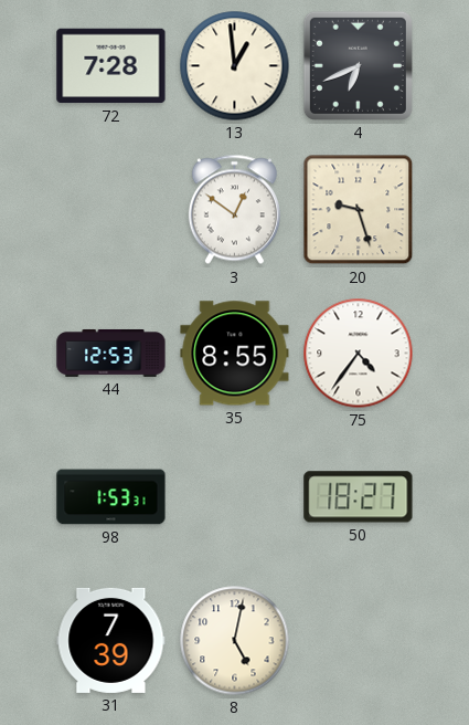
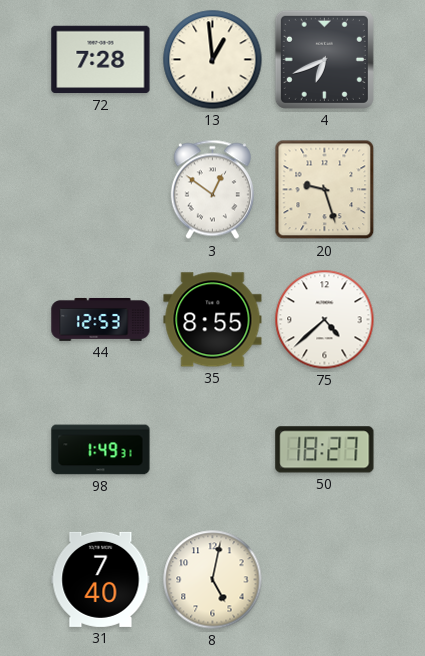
75: 4:36 -> 4:38 (325, 320)
98: 1:53 -> 1:49 (101, 450)
31: 7:39 -> 7:40 (101, 579)
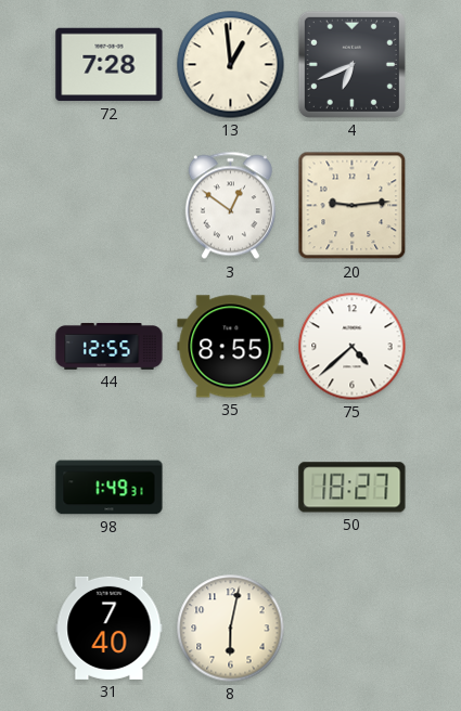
20: 9:27 -> 9:14 (353, 206)
44: 12:53 -> 12:55 (110, 346)
8: 5:02 -> 6:02 (231, 629)
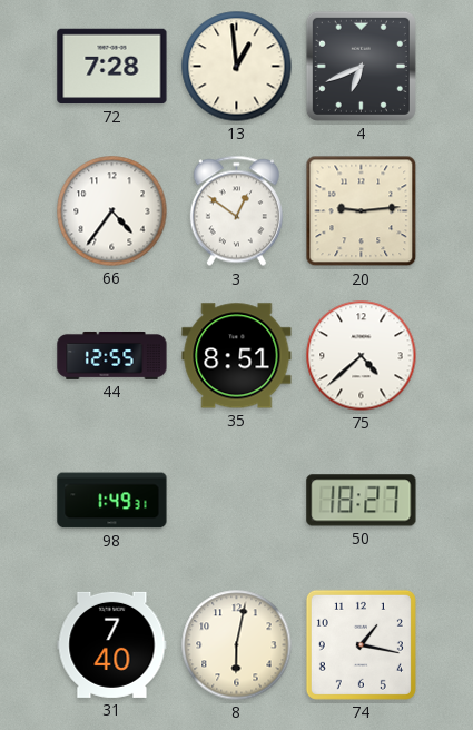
66: none -> 4:36 (112, 211)
35: 8:55 -> 8:51 (237, 356)
74: none -> 1:17 (361, 644)
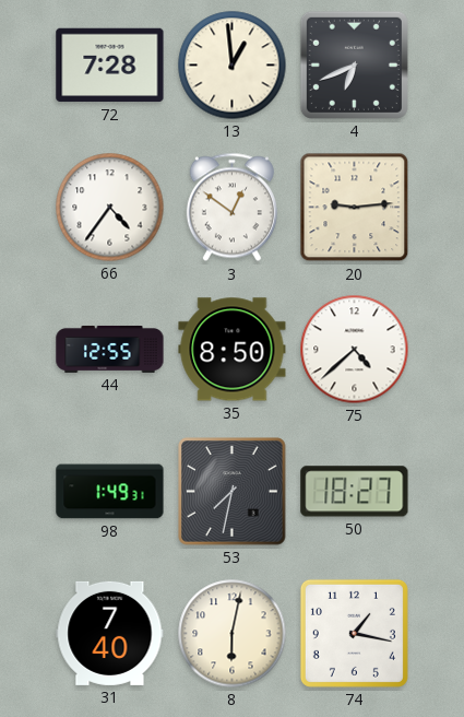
35: 8:51 -> 8:50 (233, 350)
53: none -> 7:32 (233, 492)
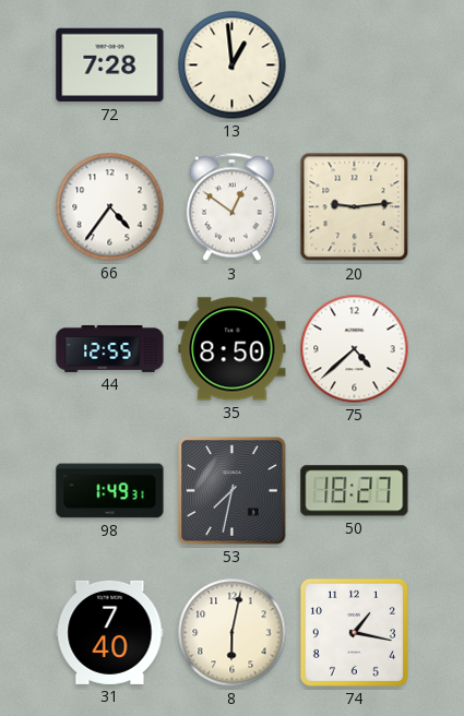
4: 6:41 -> none (354, 64)
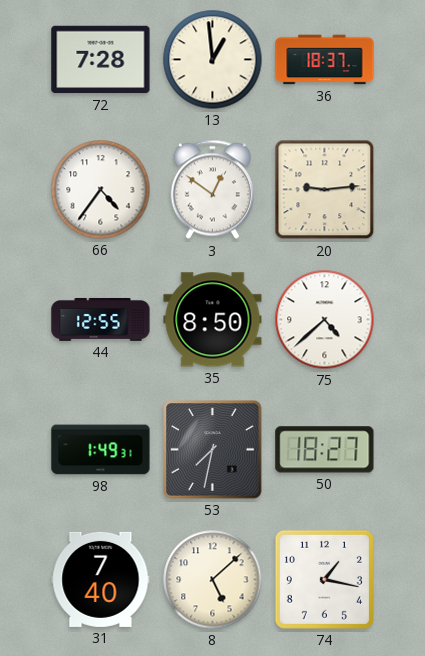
36: none -> 18:37 (325, 60)
8: 6:02 -> 5:08 (213, 580)
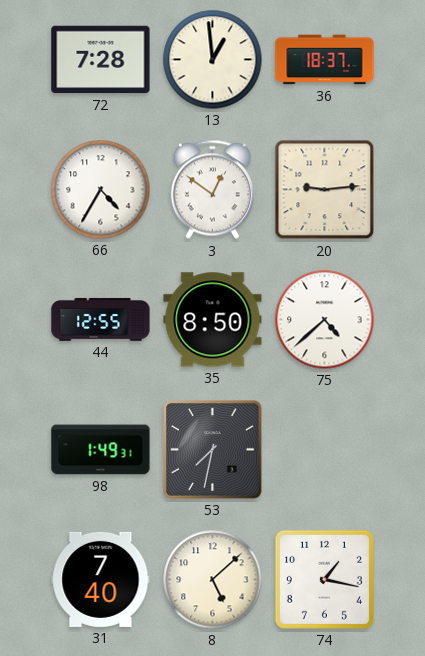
66: 4:36 -> 4:35 (101, 190)
50: 18:27 -> none (325, 450)
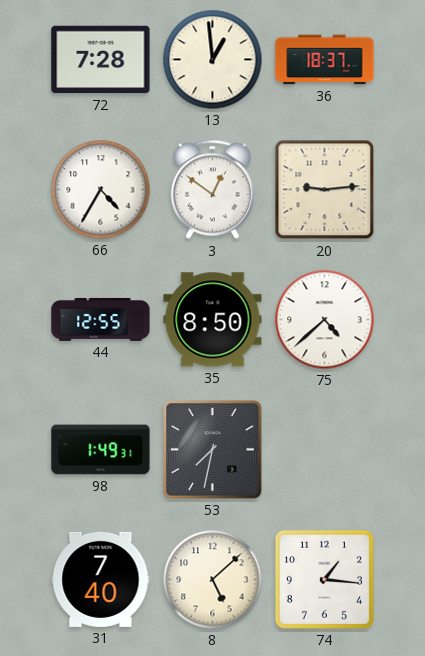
74: 1:17 -> 1:16 (324, 579)
